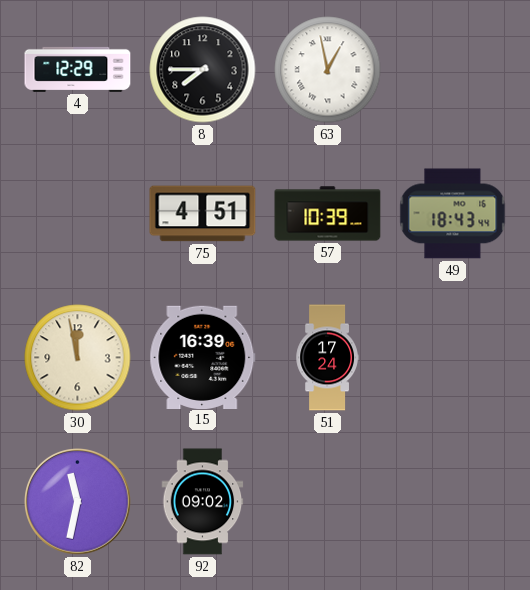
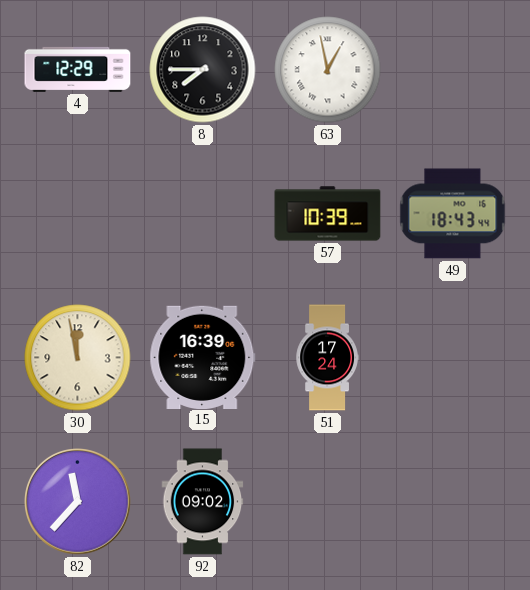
75: 4:51 -> none (203, 214)
82: 11:32 -> 11:37 (78, 502)
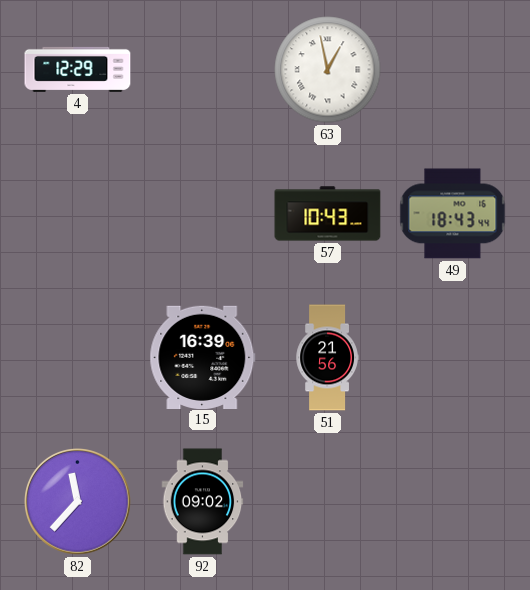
8: 7:45 -> none (203, 70)
57: 10:39 -> 10:43 (328, 214)
30: 11:58 -> none (78, 358)
51: 17:24 -> 21:56 (327, 358)
